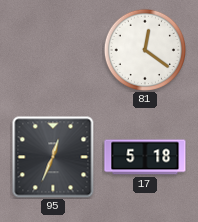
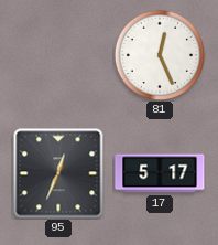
81: 12:21 -> 12:26 (159, 54)
17: 5:18 -> 5:17 (160, 173)
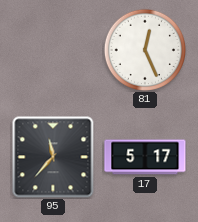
95: 12:34 -> 11:37 (53, 157)
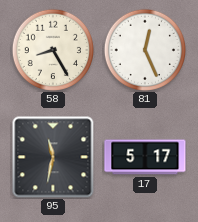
58: none -> 8:25 (52, 49)
95: 11:37 -> 11:32 (53, 157)
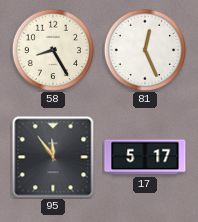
95: 11:32 -> 11:54 (53, 157)
